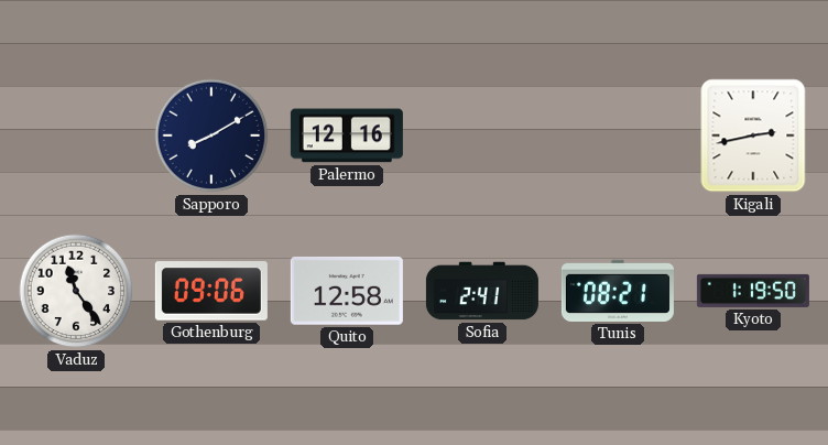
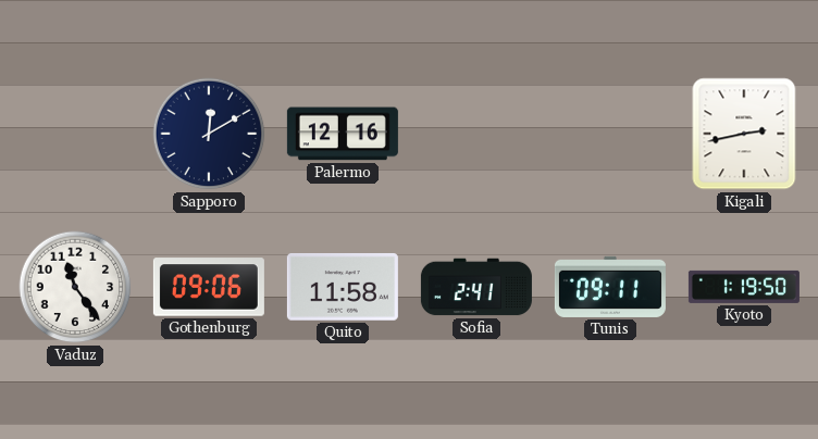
Sapporo: 8:10 -> 12:10 (209, 134)
Quito: 12:58 -> 11:58 (343, 287)
Tunis: 08:21 -> 09:11 (610, 287)
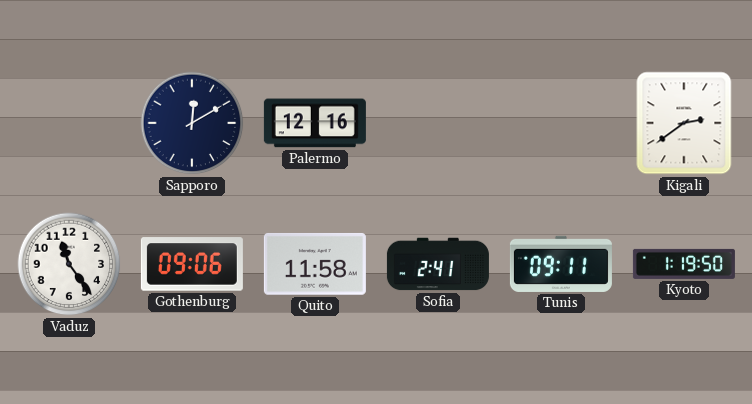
Kigali: 2:43 -> 2:39 (684, 123)
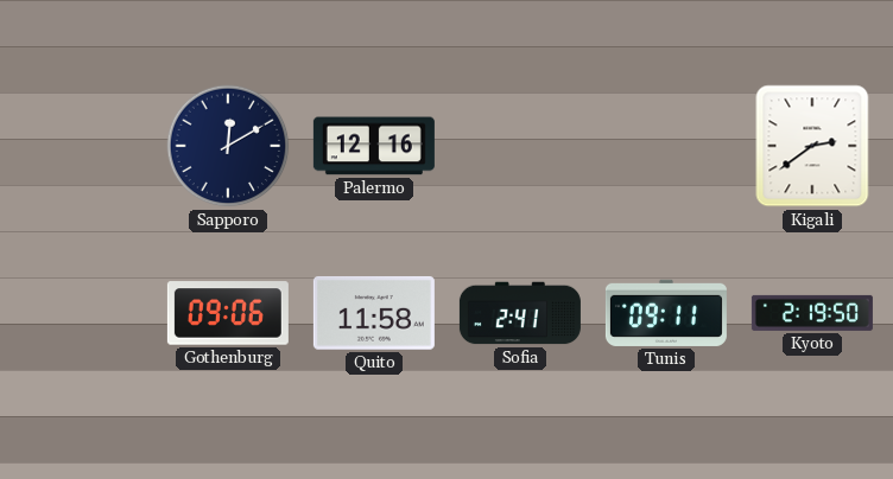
Vaduz: 11:24 -> none (69, 264)
Kyoto: 1:19 -> 2:19 (812, 313)
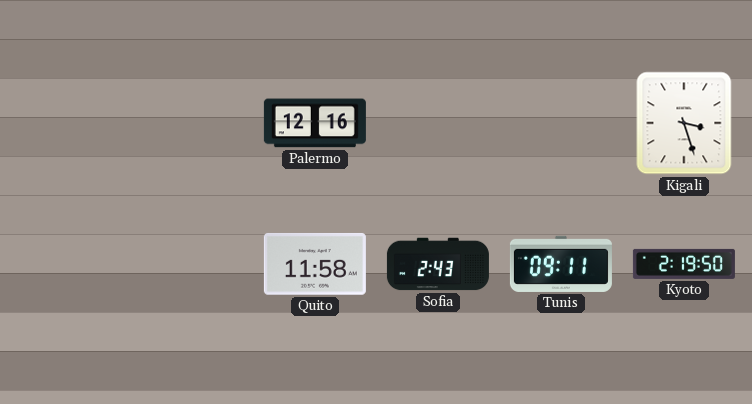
Sapporo: 12:10 -> none (228, 146)
Kigali: 2:39 -> 3:27 (684, 123)
Gothenburg: 09:06 -> none (228, 313)
Sofia: 2:41 -> 2:43 (438, 264)
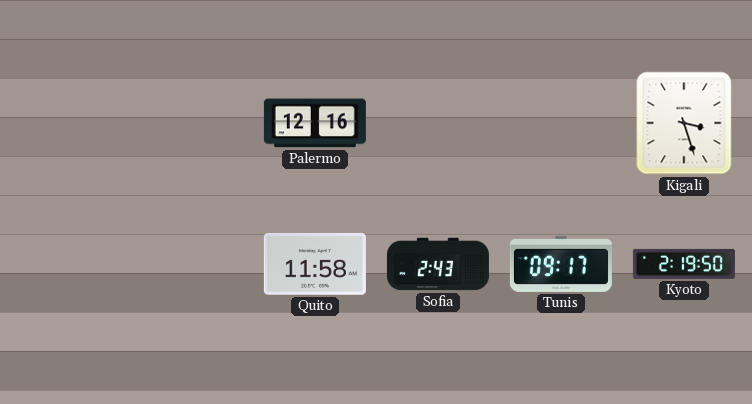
Tunis: 09:11 -> 09:17 (561, 264)
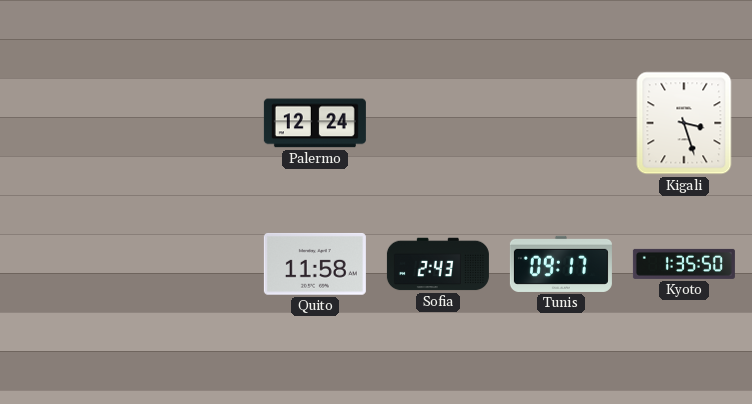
Palermo: 12:16 -> 12:24 (315, 123)
Kyoto: 2:19 -> 1:35 (684, 264)
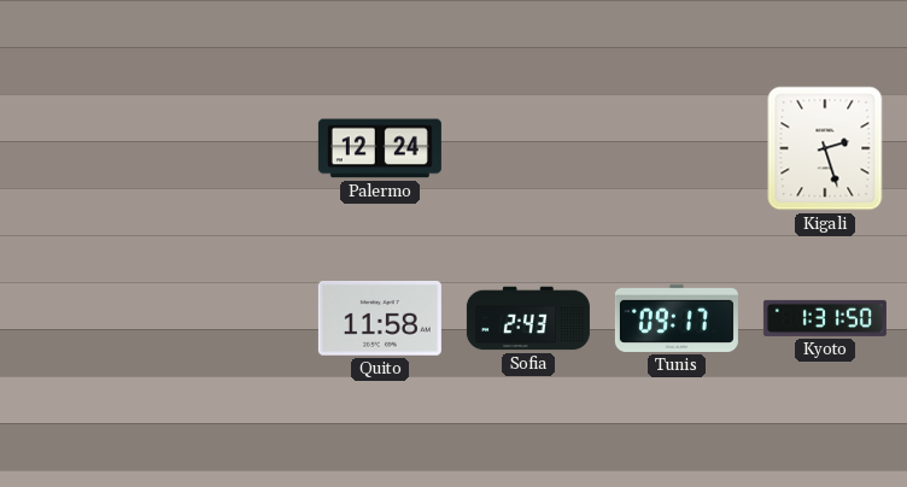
Kigali: 3:27 -> 2:27 (825, 148)
Kyoto: 1:35 -> 1:31 (825, 318)
